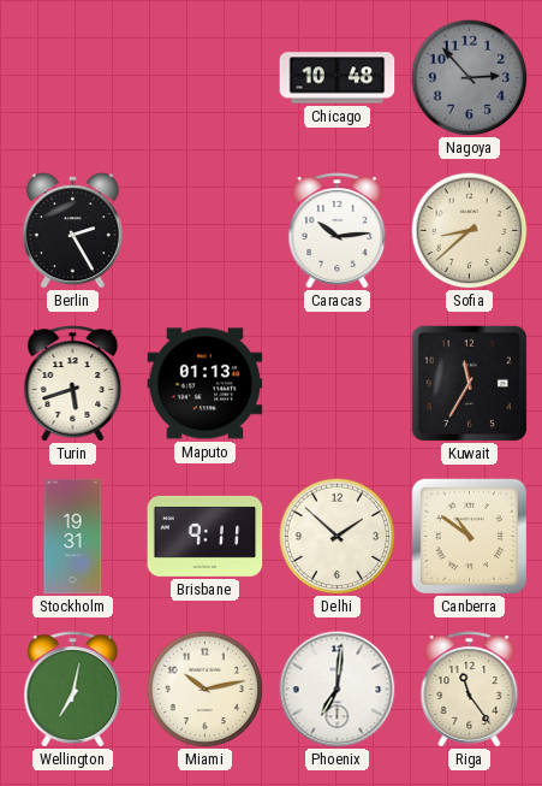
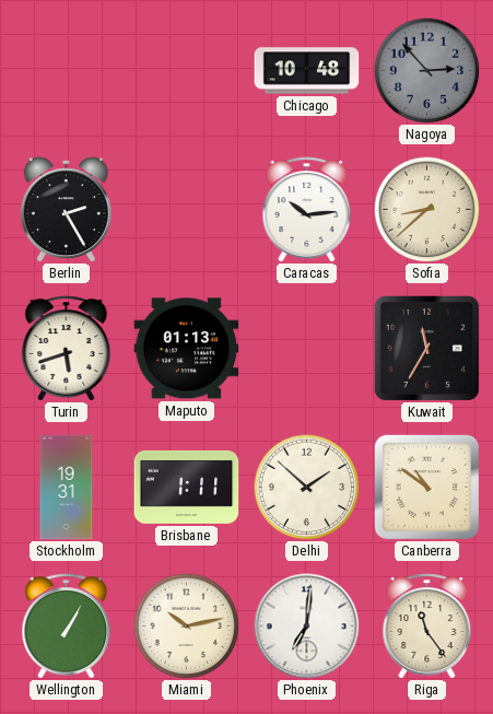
Brisbane: 9:11 -> 1:11 (187, 487)
Wellington: 7:02 -> 1:05 (67, 627)
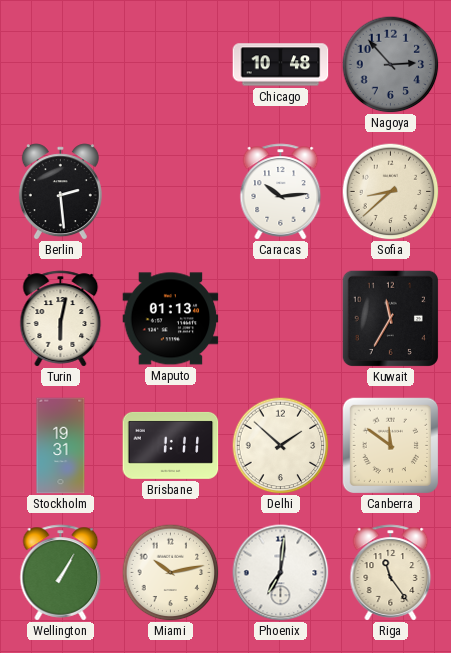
Berlin: 2:25 -> 2:29 (60, 192)
Turin: 5:42 -> 6:02 (61, 319)
Canberra: 10:51 -> 11:51 (390, 445)
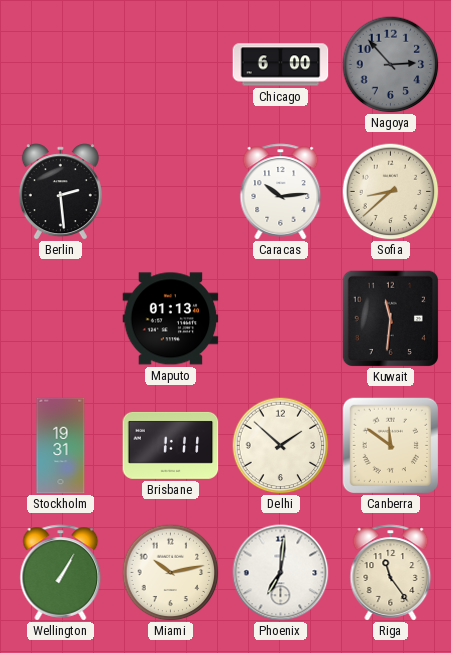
Chicago: 10:48 -> 6:00 (281, 65)
Turin: 6:02 -> none (61, 319)
Kuwait: 11:35 -> 11:31 (390, 318)
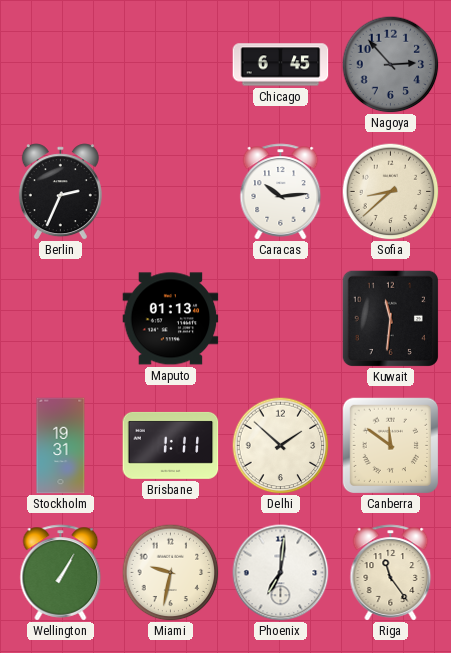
Chicago: 6:00 -> 6:45 (281, 65)
Berlin: 2:29 -> 2:34 (60, 192)
Miami: 10:13 -> 9:32 (170, 572)
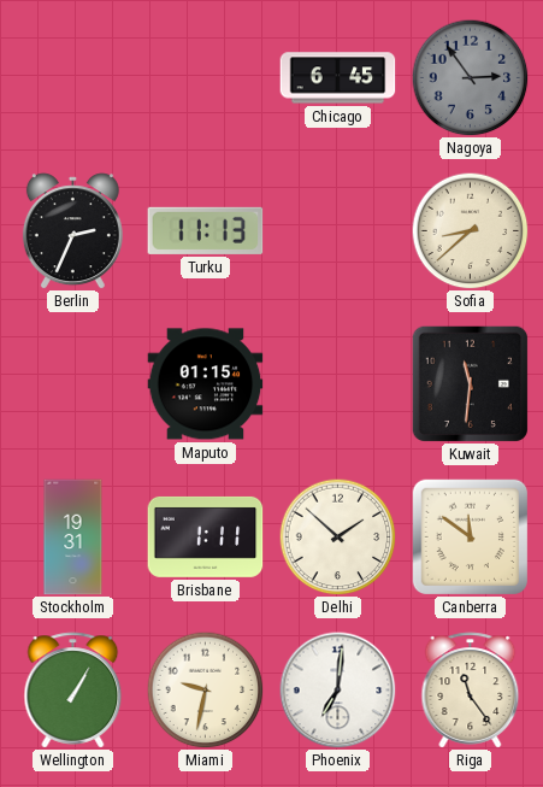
Nagoya: 2:53 -> 2:54 (470, 77)
Turku: none -> 11:13 (206, 230)
Caracas: 10:14 -> none (281, 192)
Maputo: 01:13 -> 01:15 (206, 384)
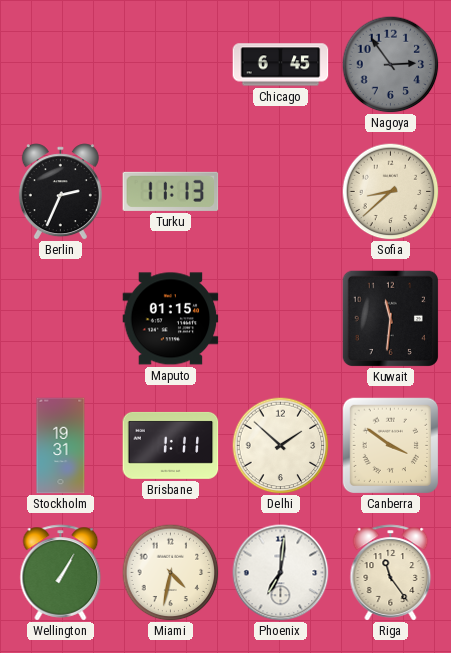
Canberra: 11:51 -> 3:51 (390, 445)
Miami: 9:32 -> 4:32 (170, 572)
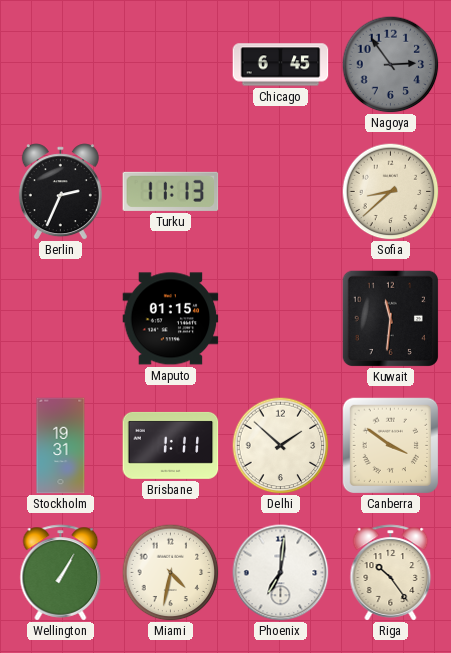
Riga: 11:24 -> 10:24 (391, 573)
